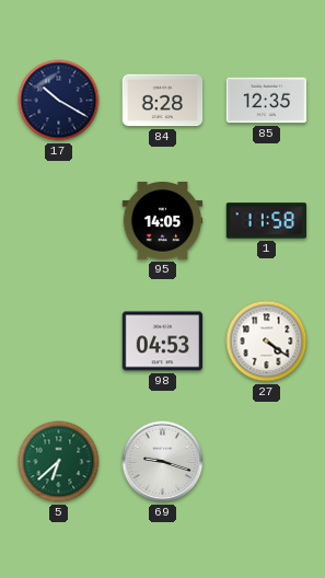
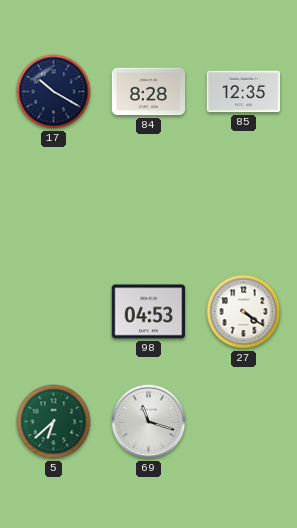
95: 14:05 -> none (163, 221)
1: 11:58 -> none (267, 221)
69: 9:18 -> 11:18 (149, 422)
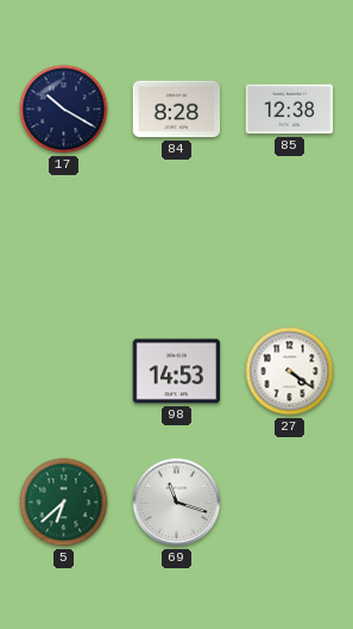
85: 12:35 -> 12:38 (290, 110)
98: 04:53 -> 14:53 (177, 372)
